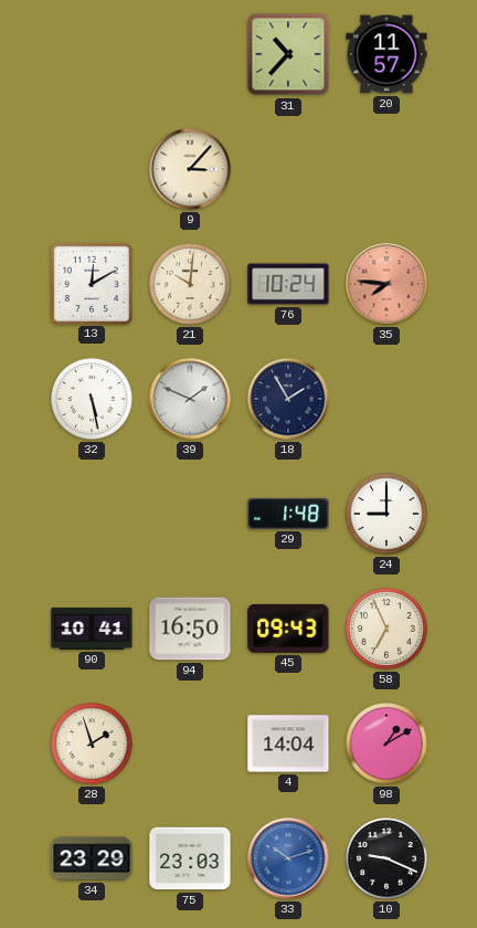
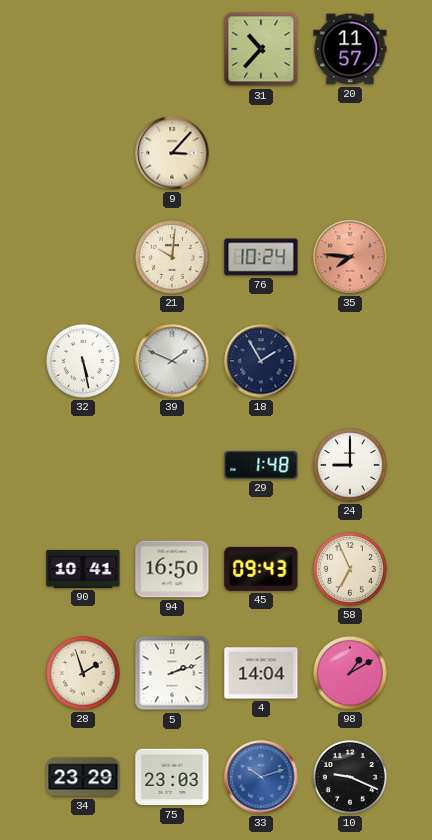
13: 12:10 -> none (91, 283)
5: none -> 2:12 (172, 673)
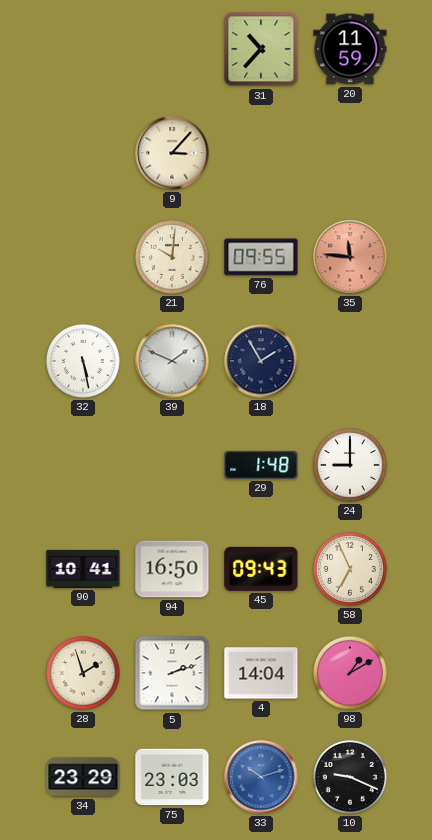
20: 11:57 -> 11:59 (350, 49)
76: 10:24 -> 09:55 (261, 257)
35: 7:46 -> 11:46 (350, 257)
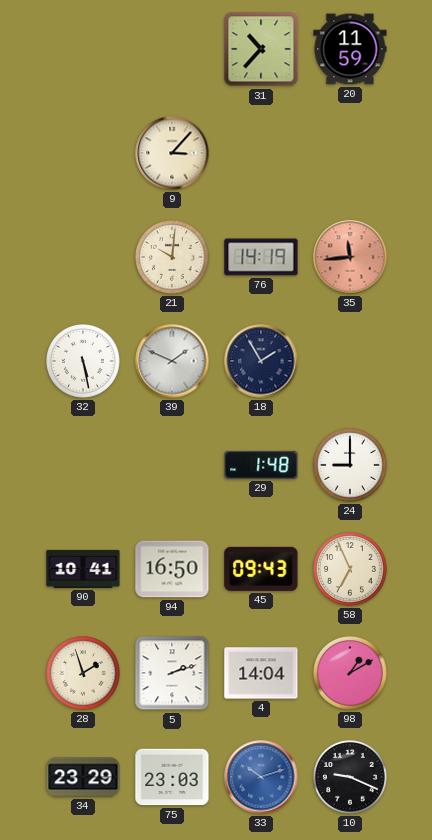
76: 09:55 -> 14:19 (261, 257)
35: 11:46 -> 11:44 (350, 257)
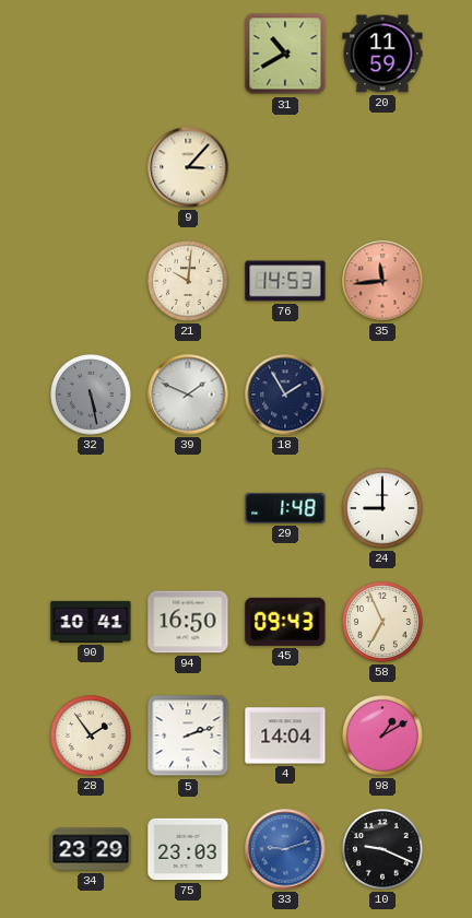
31: 10:37 -> 10:40 (285, 54)
76: 14:19 -> 14:53 (285, 281)
32 dial: white -> grey (92, 396)
28: 1:57 -> 1:54 (92, 737)
33: 10:12 -> 9:12 (285, 849)
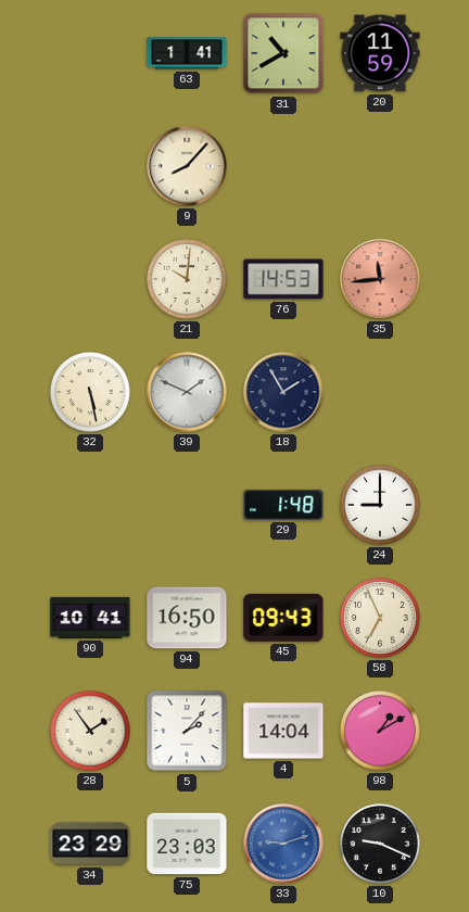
63: none -> 1:41 (187, 53)
9: 3:07 -> 8:07 (187, 166)
32 dial: grey -> cream (91, 393)
5: 2:12 -> 2:07 (187, 731)
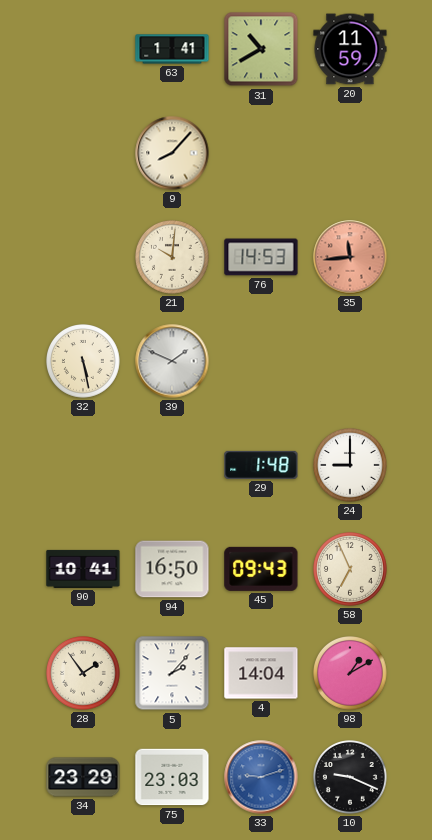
18: 1:55 -> none (283, 392)
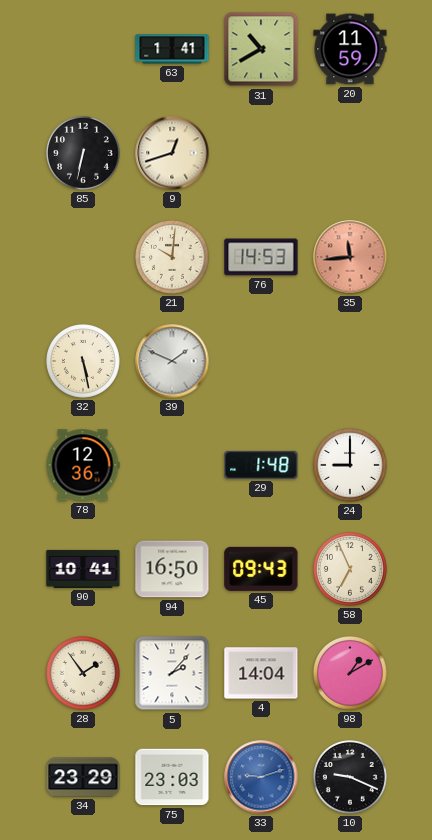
85: none -> 6:32 (84, 154)
9: 8:07 -> 12:42 (172, 153)
78: none -> 12:36 (83, 465)
